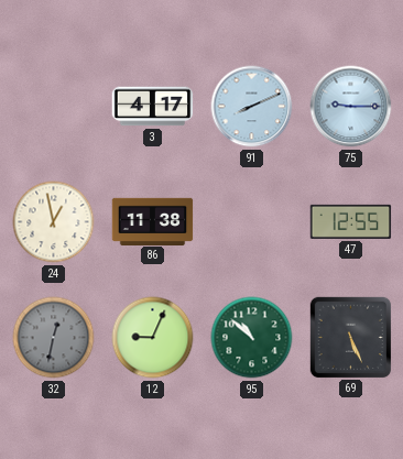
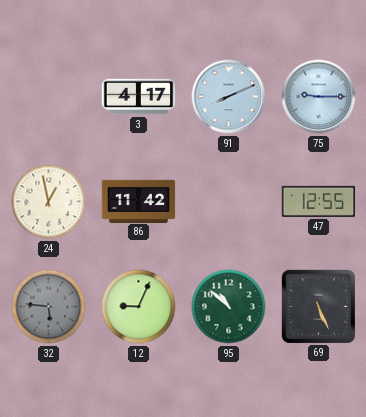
86: 11:38 -> 11:42 (139, 201)
32: 12:32 -> 5:46 (49, 307)
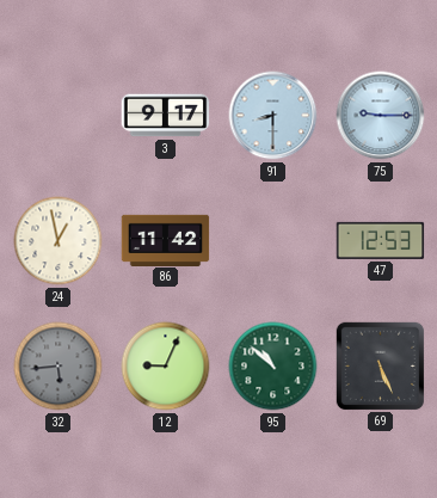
3: 4:17 -> 9:17 (166, 116)
91: 8:11 -> 8:30 (273, 116)
47: 12:55 -> 12:53 (381, 240)
32: 5:46 -> 5:44 (59, 367)
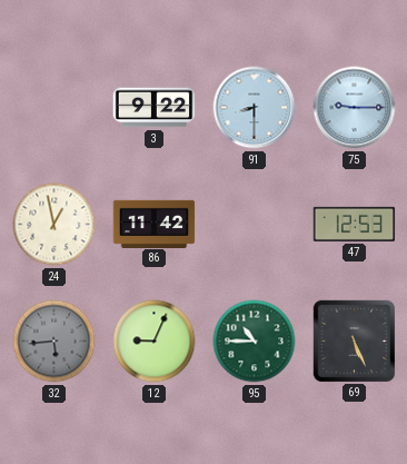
3: 9:17 -> 9:22 (155, 108)
95: 10:52 -> 10:45 (255, 342)
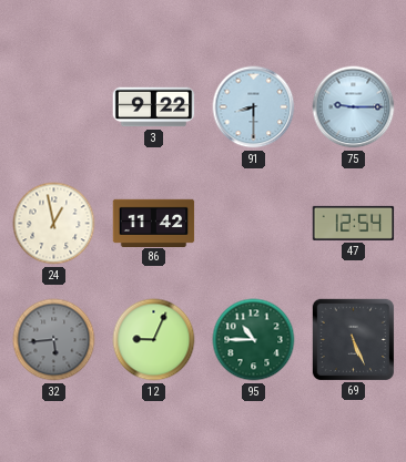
47: 12:53 -> 12:54 (354, 223)
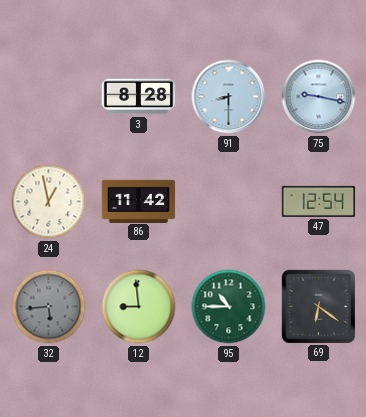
3: 9:22 -> 8:28 (139, 97)
75: 9:15 -> 9:17 (319, 97)
12: 9:04 -> 8:59 (139, 307)
69: 5:26 -> 6:21 (318, 306)
